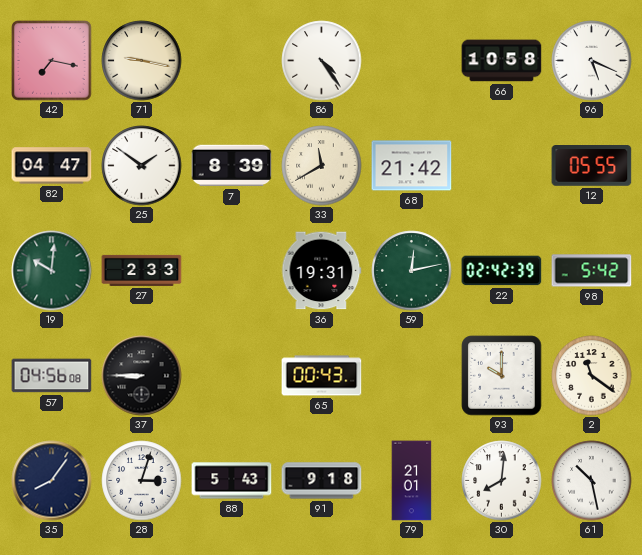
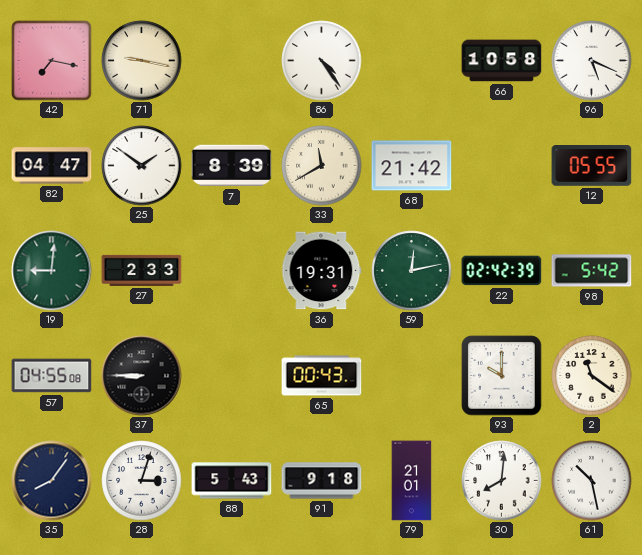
19: 10:01 -> 9:01 (52, 271)
57: 04:56 -> 04:55 (52, 376)
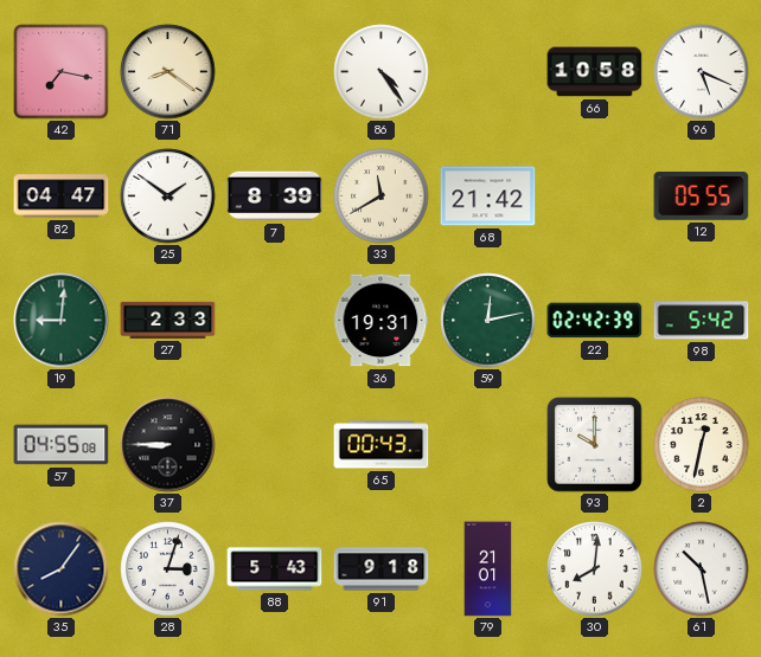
71: 9:17 -> 8:21 (168, 72)
2: 11:21 -> 12:32 (702, 445)
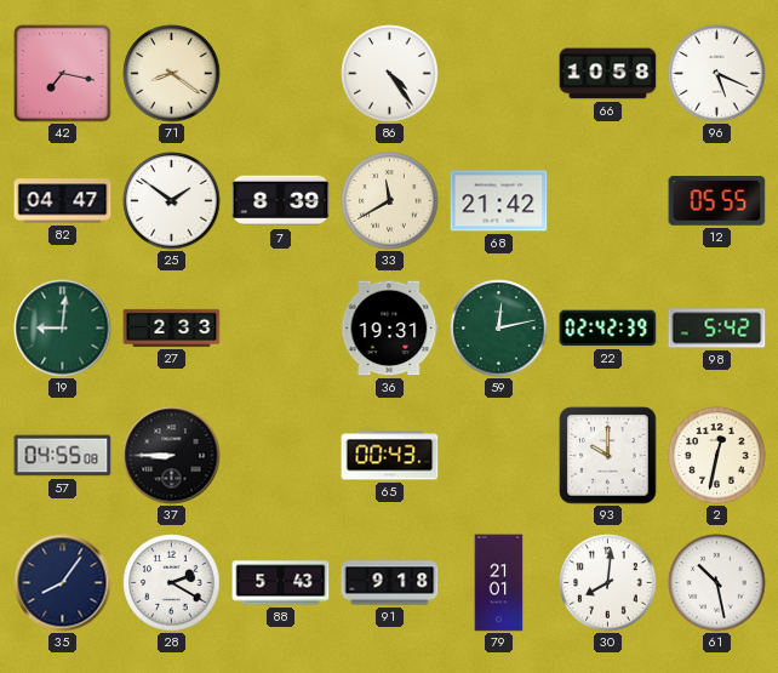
28: 3:03 -> 2:20 (172, 583)
